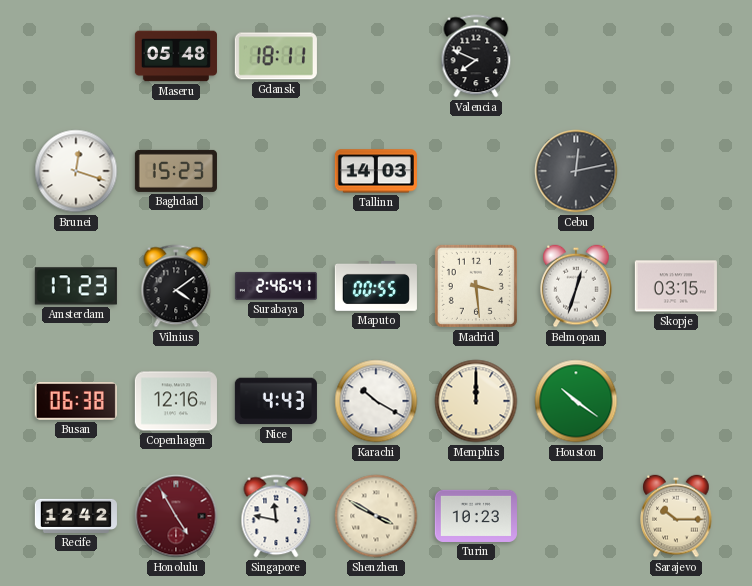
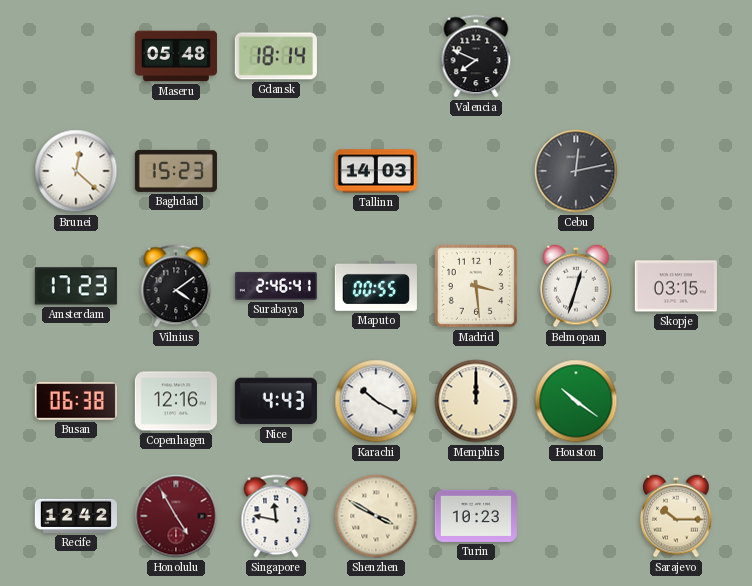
Gdansk: 18:11 -> 18:14 (276, 56)
Brunei: 12:18 -> 12:22 (76, 171)
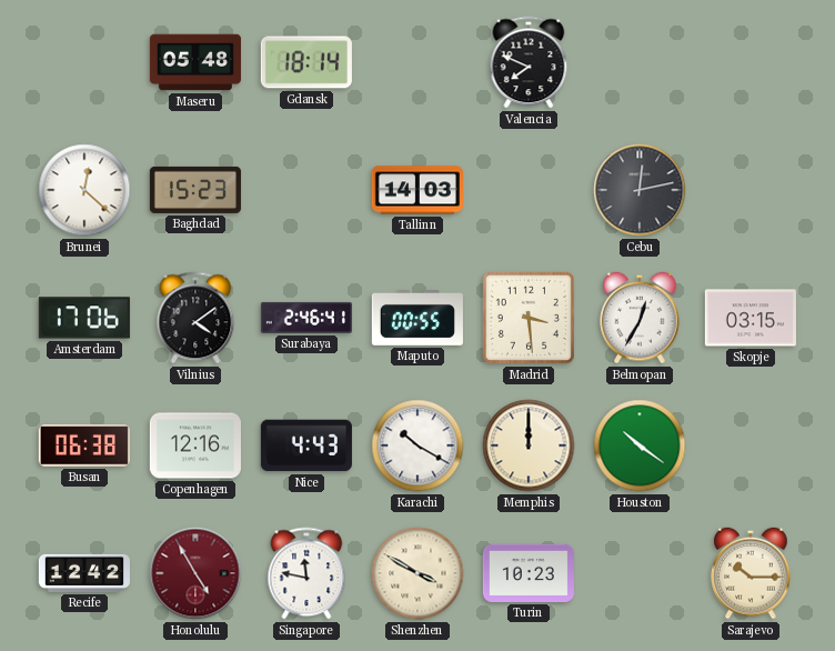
Amsterdam: 17:23 -> 17:06 (84, 318)
Belmopan: 12:33 -> 12:35 (640, 318)
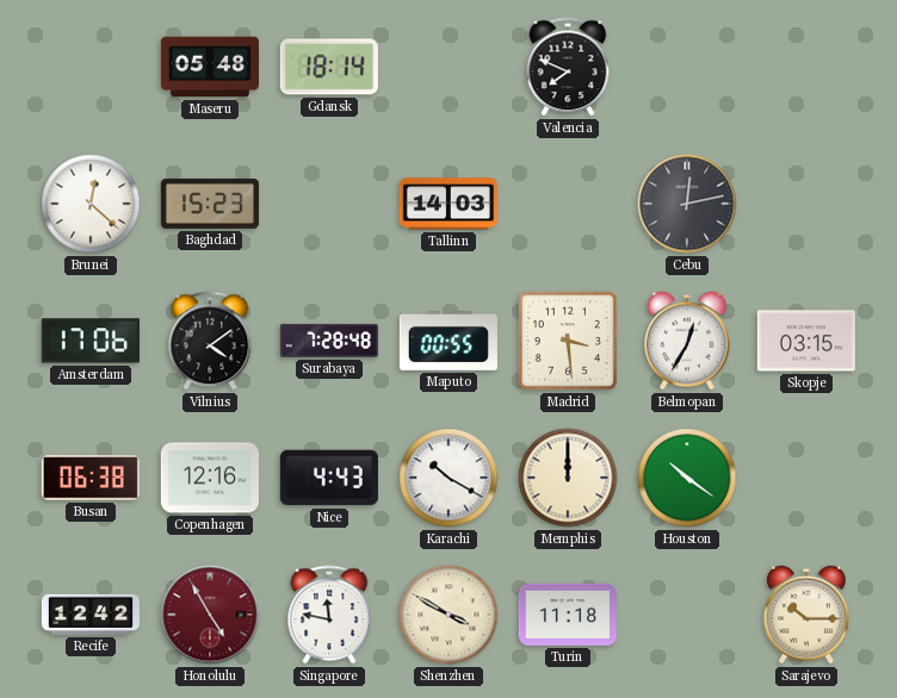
Surabaya: 2:46 -> 7:28 (329, 341)
Turin: 10:23 -> 11:18 (568, 615)
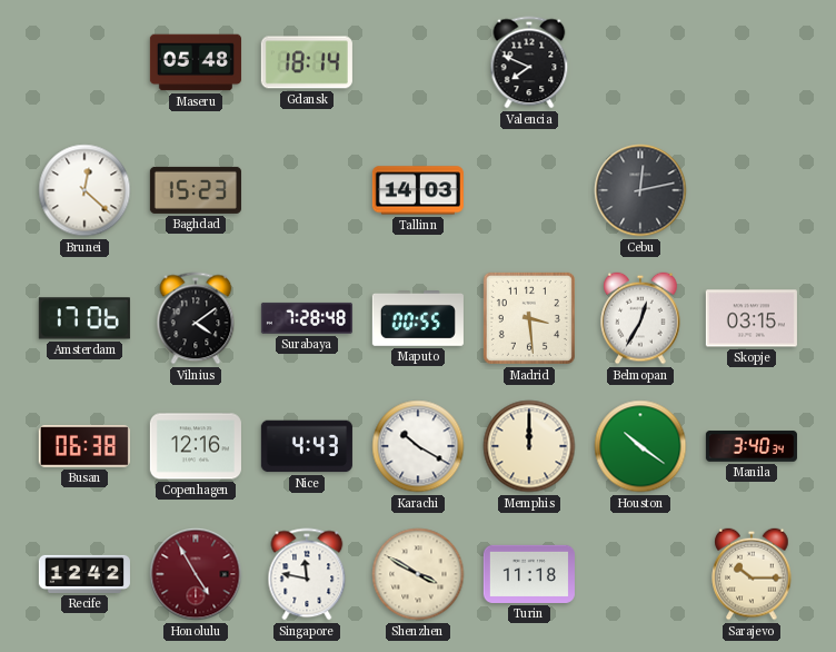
Manila: none -> 3:40 (752, 446)
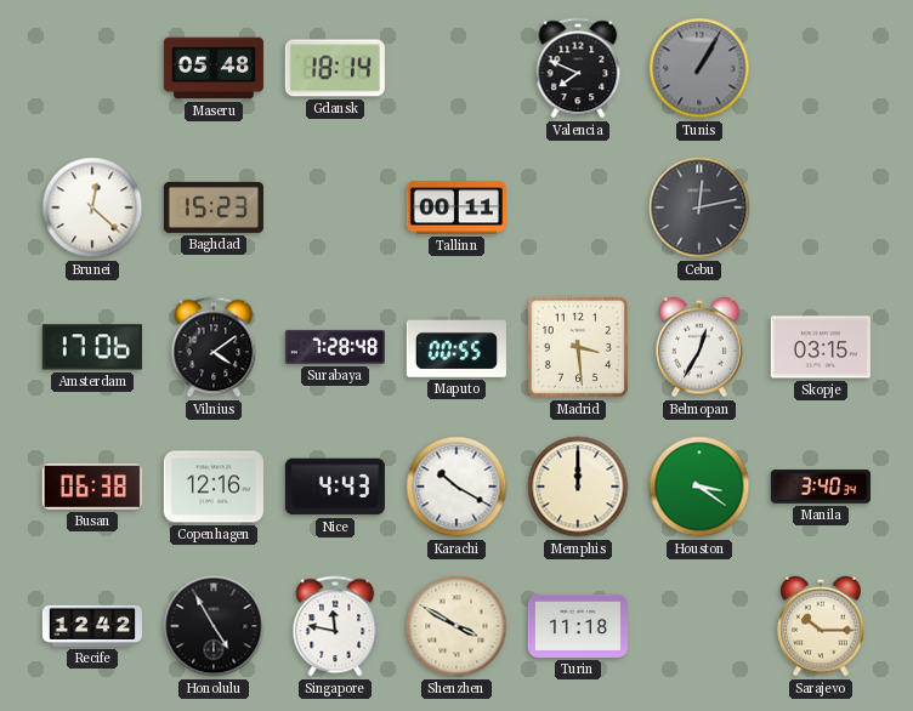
Tunis: none -> 1:05 (699, 68)
Tallinn: 14:03 -> 00:11 (456, 207)
Houston: 10:21 -> 3:21 (699, 487)
Honolulu dial: burgundy -> black (214, 626)
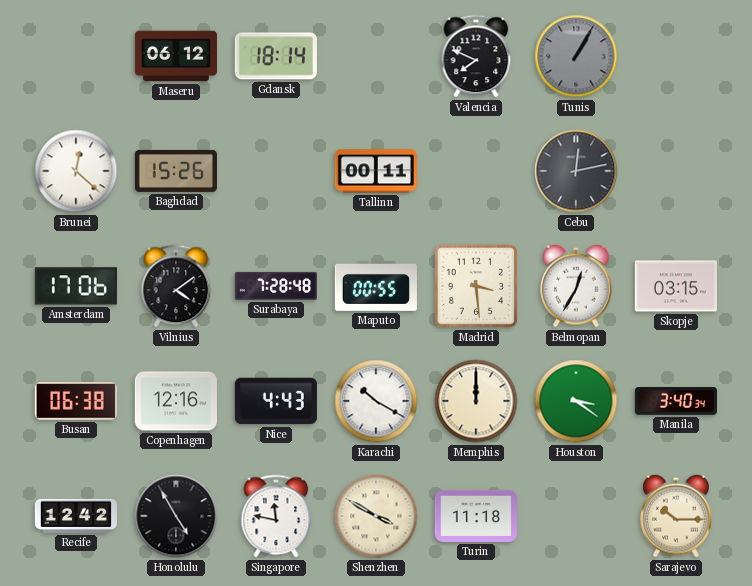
Maseru: 05:48 -> 06:12 (176, 56)
Baghdad: 15:23 -> 15:26 (176, 171)
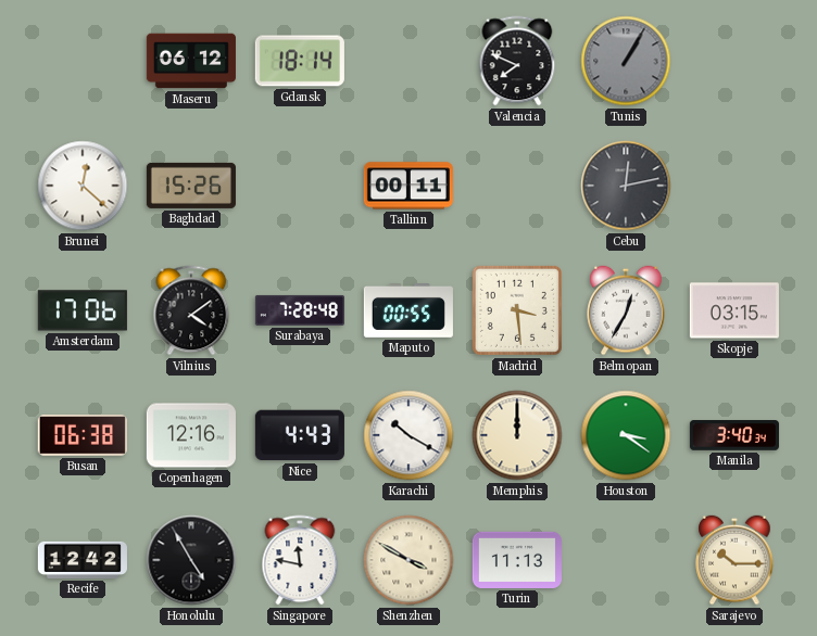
Turin: 11:18 -> 11:13 (517, 560)
